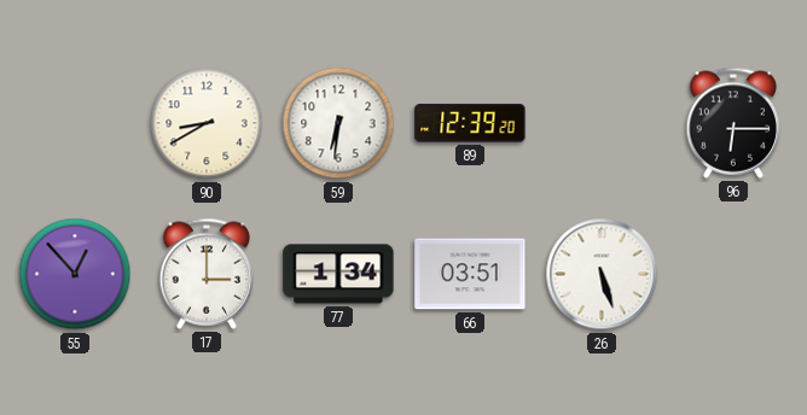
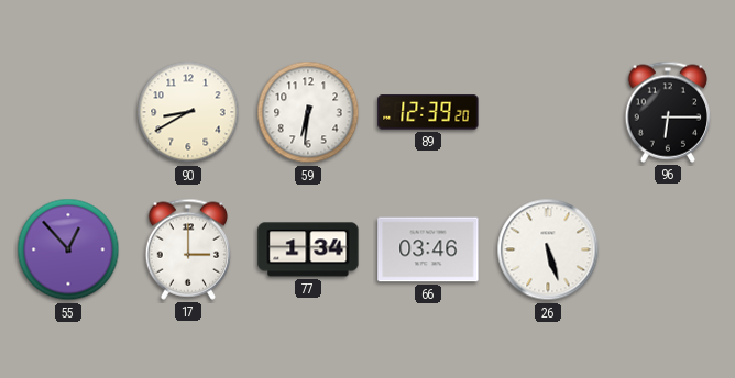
66: 03:51 -> 03:46 (428, 249)
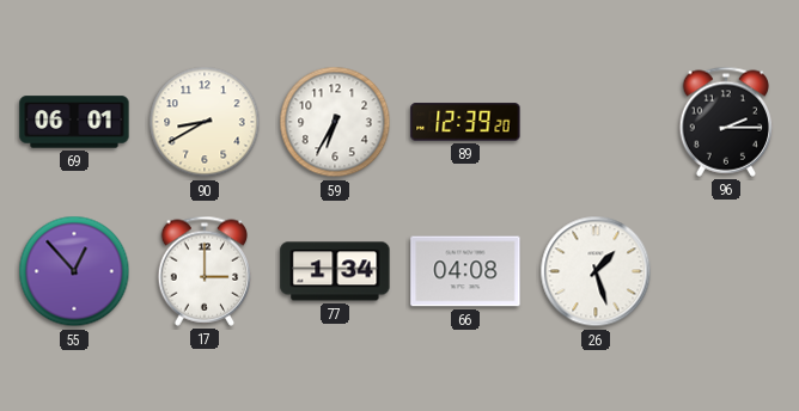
69: none -> 06:01 (74, 122)
59: 6:31 -> 6:35 (335, 122)
96: 6:15 -> 2:15 (726, 122)
66: 03:46 -> 04:08 (465, 271)
26: 5:27 -> 1:27 (596, 271)
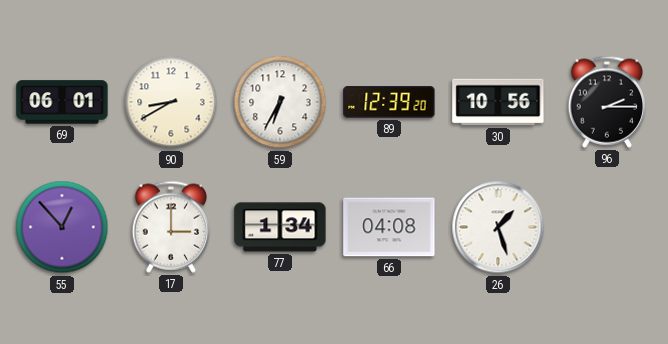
30: none -> 10:56 (498, 102)
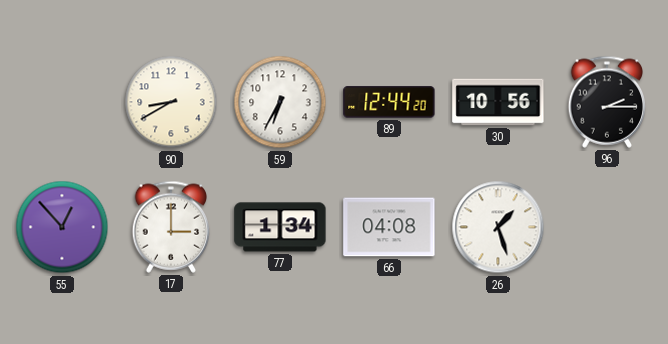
69: 06:01 -> none (62, 102)
89: 12:39 -> 12:44 (389, 102)
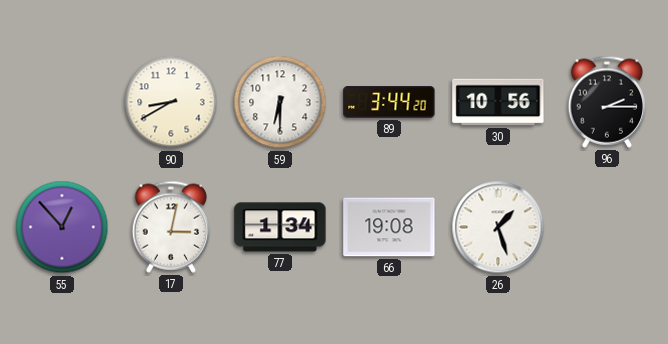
59: 6:35 -> 6:30 (280, 102)
89: 12:44 -> 3:44 (389, 102)
17: 3:00 -> 3:02 (171, 227)
66: 04:08 -> 19:08 (389, 227)
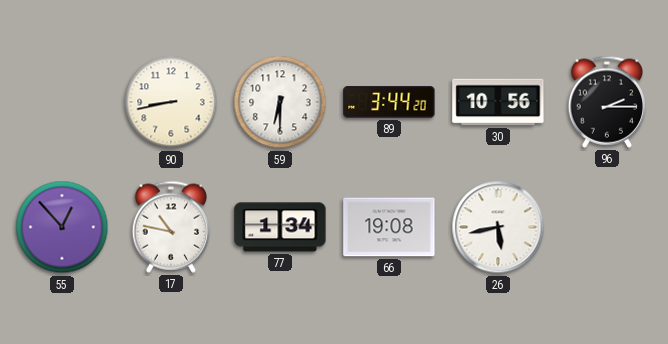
90: 8:40 -> 8:43 (171, 102)
17: 3:02 -> 10:47 (171, 227)
26: 1:27 -> 5:43 (498, 227)
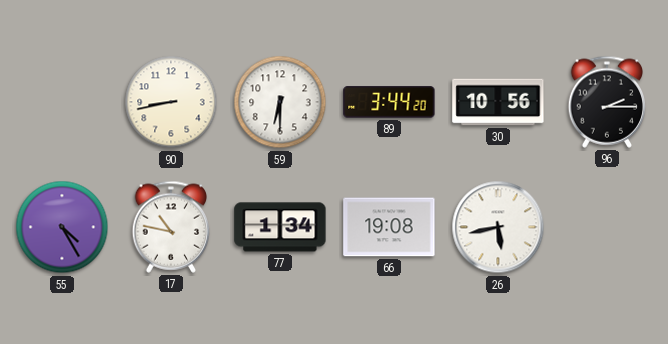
55: 12:53 -> 4:25 (62, 227)
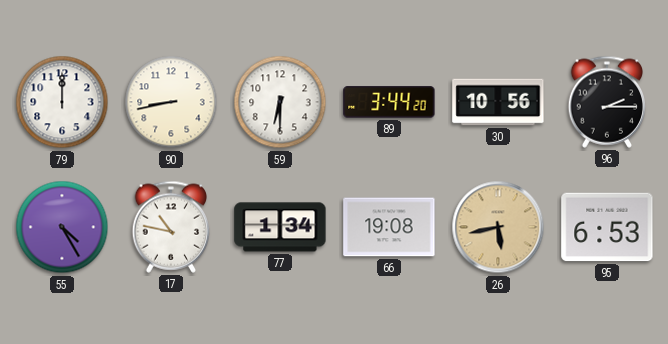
79: none -> 12:00 (62, 102)
26 dial: white -> champagne (498, 227)
95: none -> 6:53 (607, 227)
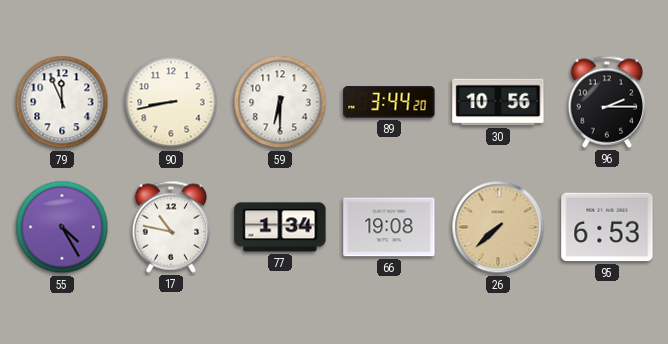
79: 12:00 -> 11:56 (62, 102)
26: 5:43 -> 7:38 (498, 227)
